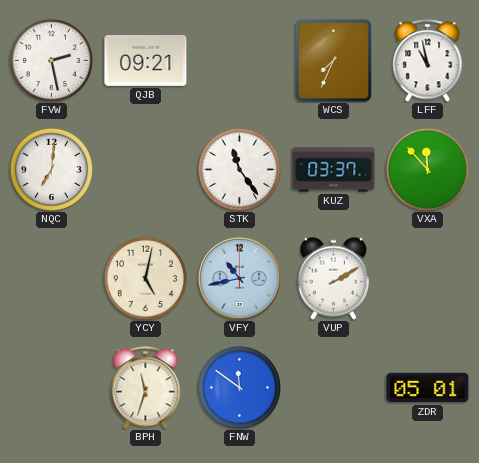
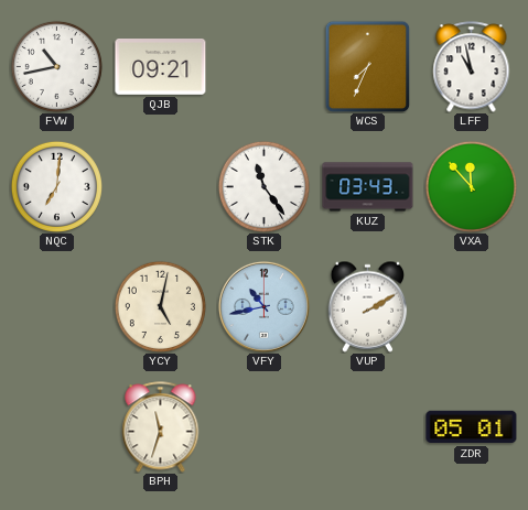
FVW: 2:28 -> 10:43 (56, 66)
KUZ: 03:37 -> 03:43 (368, 187)
FNW: 11:51 -> none (239, 387)
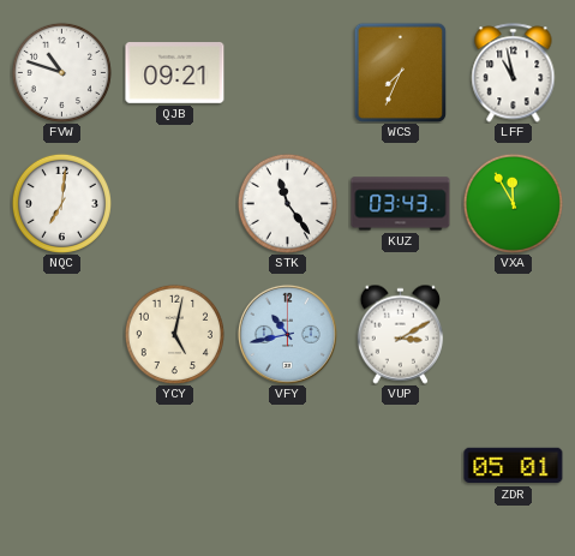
FVW: 10:43 -> 10:48 (61, 72)
VXA: 11:53 -> 11:55 (513, 203)
VUP: 2:10 -> 3:10 (401, 334)
BPH: 11:33 -> none (161, 427)
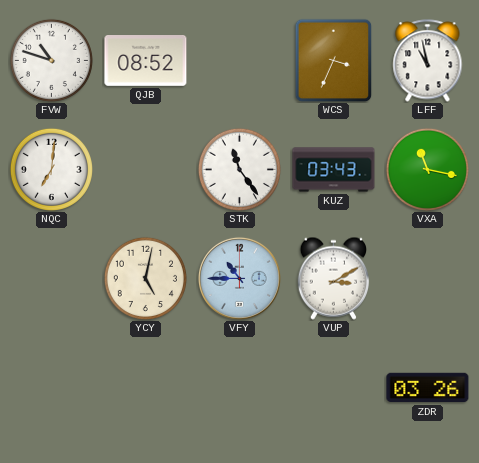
QJB: 09:21 -> 08:52 (146, 61)
WCS: 7:34 -> 3:34 (334, 60)
VXA: 11:55 -> 11:17 (427, 169)
VFY: 10:43 -> 10:45 (239, 278)
ZDR: 05:01 -> 03:26 (428, 388)
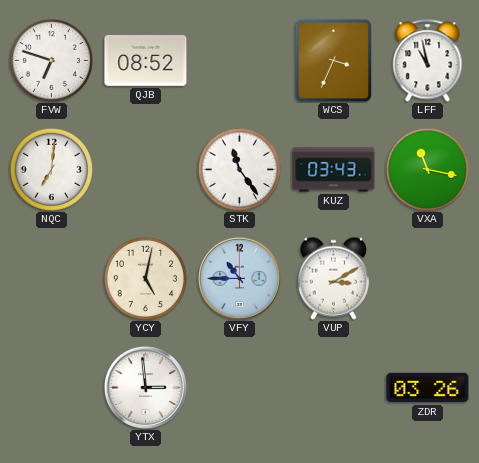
FVW: 10:48 -> 6:48 (51, 60)
YTX: none -> 2:59 (145, 387)
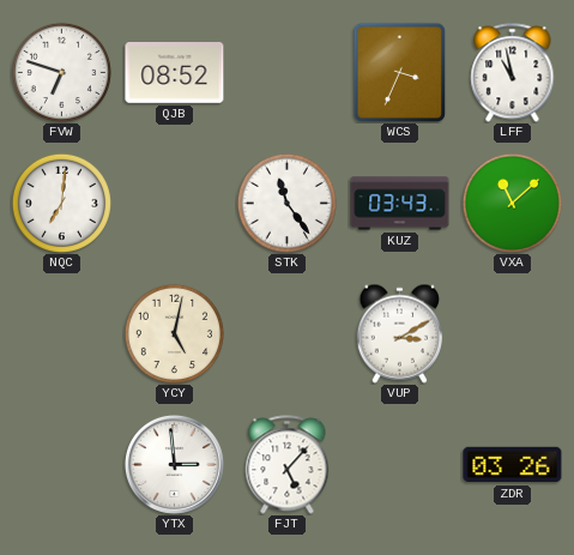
VXA: 11:17 -> 11:08 (512, 203)
VFY: 10:45 -> none (239, 278)
FJT: none -> 5:07 (288, 465)
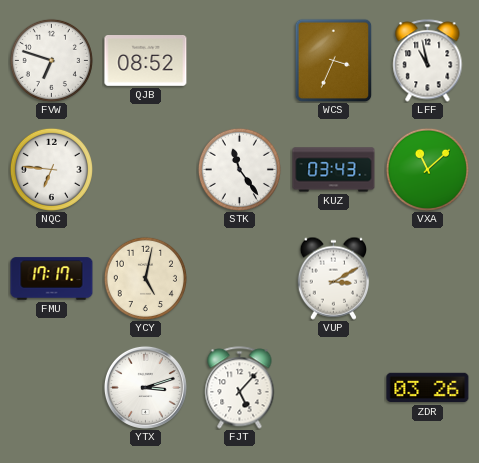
NQC: 7:01 -> 6:46 (51, 169)
FMU: none -> 17:17 (52, 279)
YTX: 2:59 -> 3:12 (145, 387)
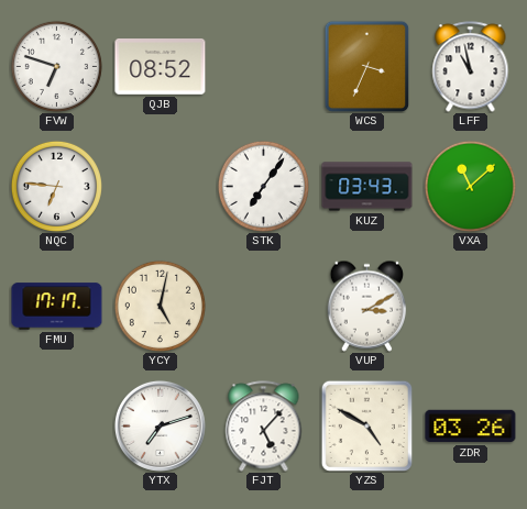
STK: 11:24 -> 7:06 (263, 186)
YTX: 3:12 -> 7:12 (160, 425)
YZS: none -> 4:50 (366, 425)
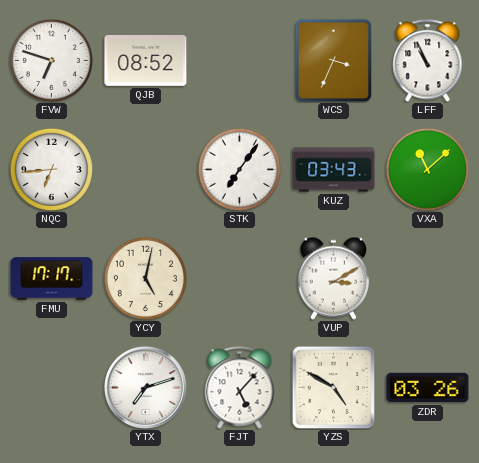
LFF: 10:58 -> 10:56 (428, 61)
NQC: 6:46 -> 6:44 (51, 169)
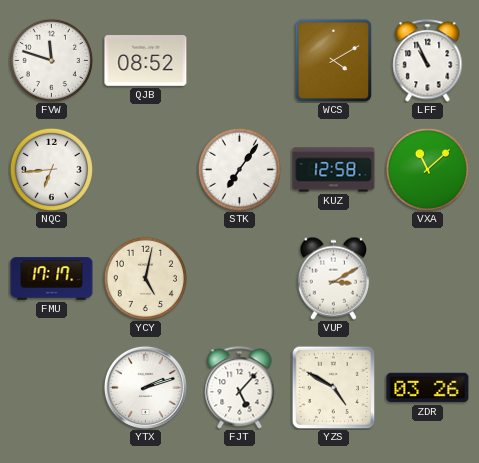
FVW: 6:48 -> 11:48 (51, 60)
WCS: 3:34 -> 4:10 (334, 60)
KUZ: 03:43 -> 12:58 (334, 170)
YTX: 7:12 -> 2:12 (145, 387)
